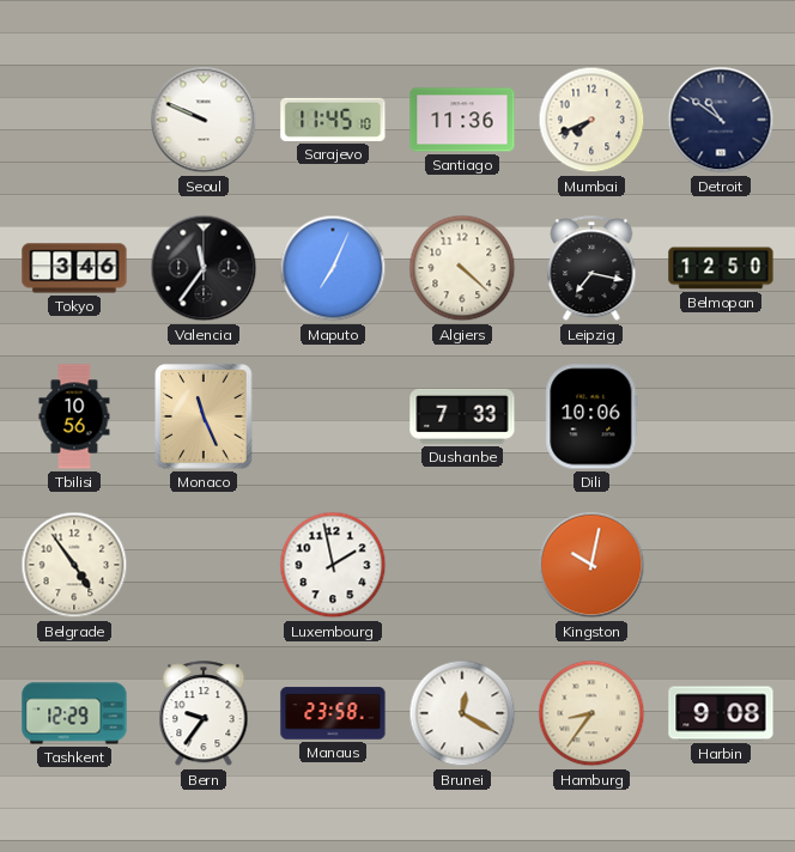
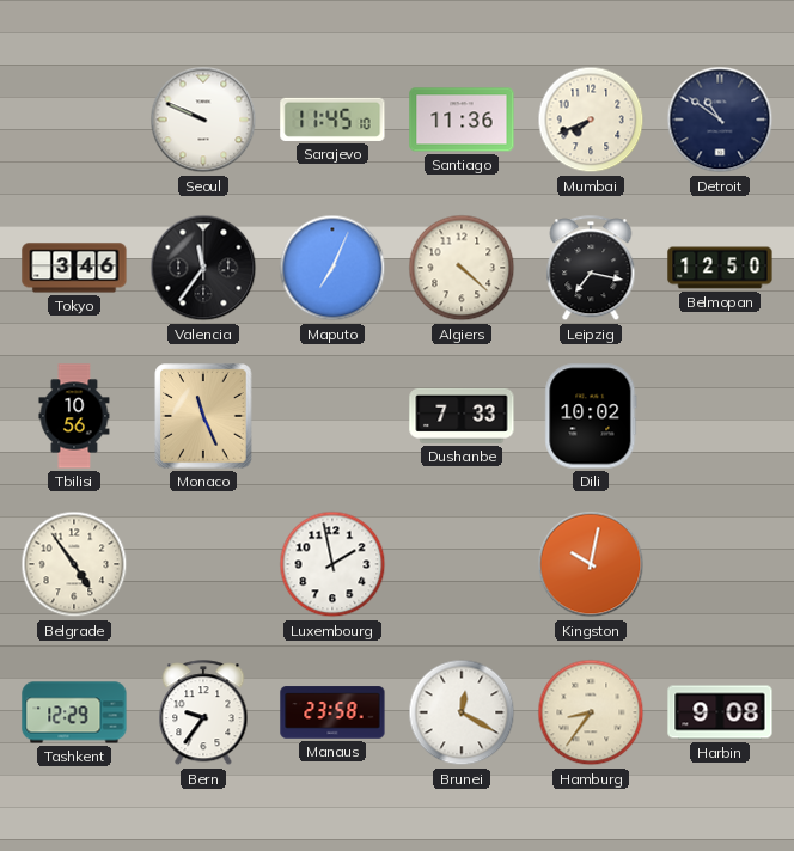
Dili: 10:06 -> 10:02 (591, 416)
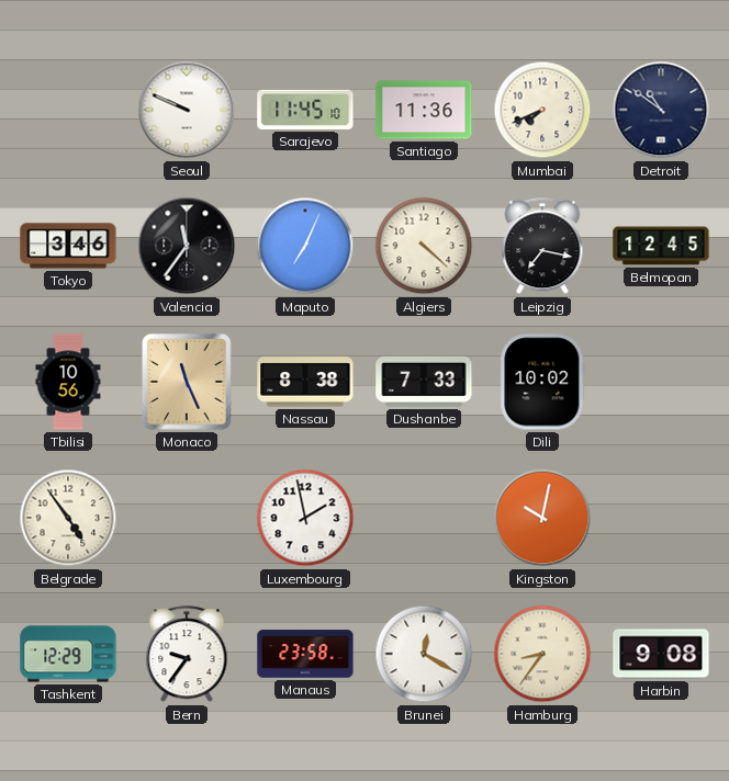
Belmopan: 12:50 -> 12:45 (661, 246)
Nassau: none -> 8:38 (305, 382)
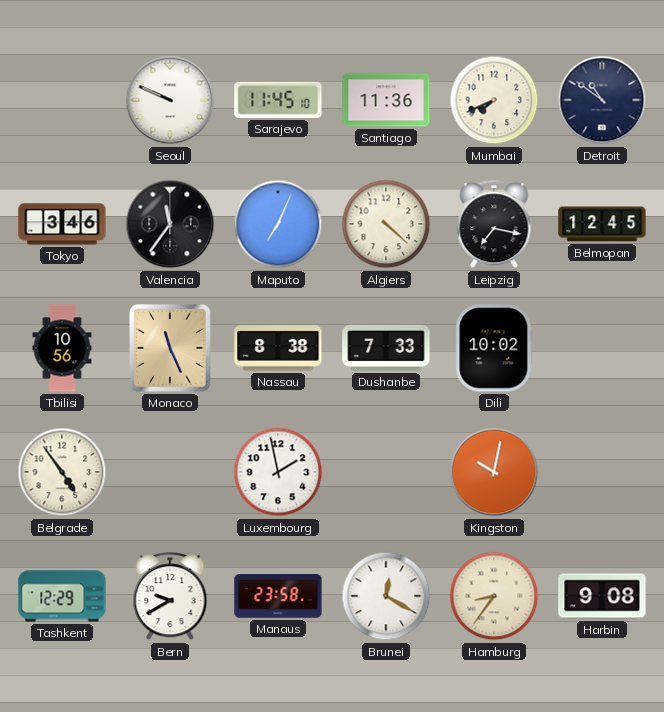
Bern: 9:36 -> 9:40 (170, 597)
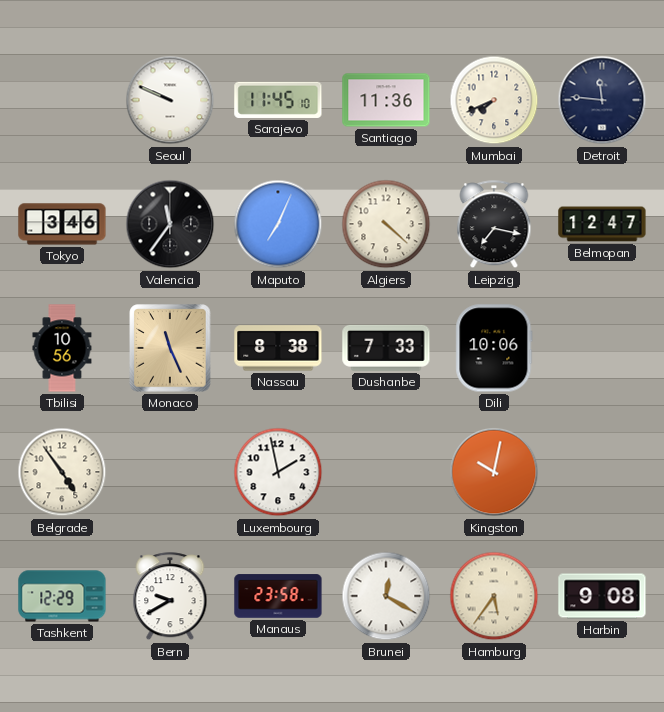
Detroit: 10:51 -> 11:46 (602, 100)
Belmopan: 12:45 -> 12:47 (602, 224)
Dili: 10:02 -> 10:06 (494, 348)
Hamburg: 8:36 -> 5:36 (494, 596)
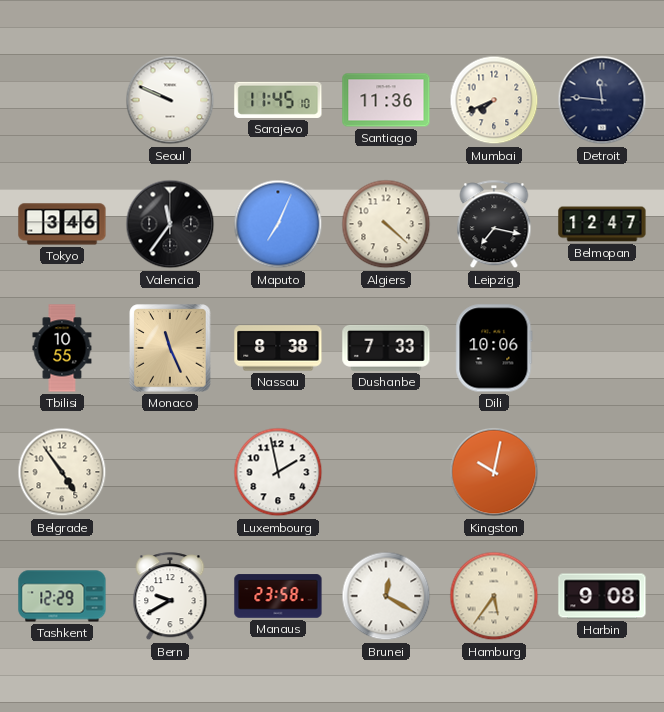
Tbilisi: 10:56 -> 10:55 (62, 348)
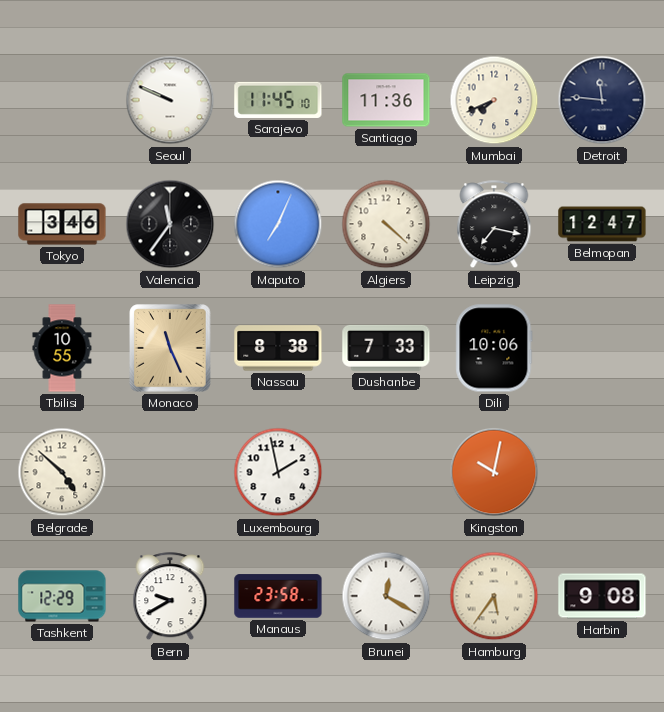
Belgrade: 4:54 -> 4:52 (62, 472)
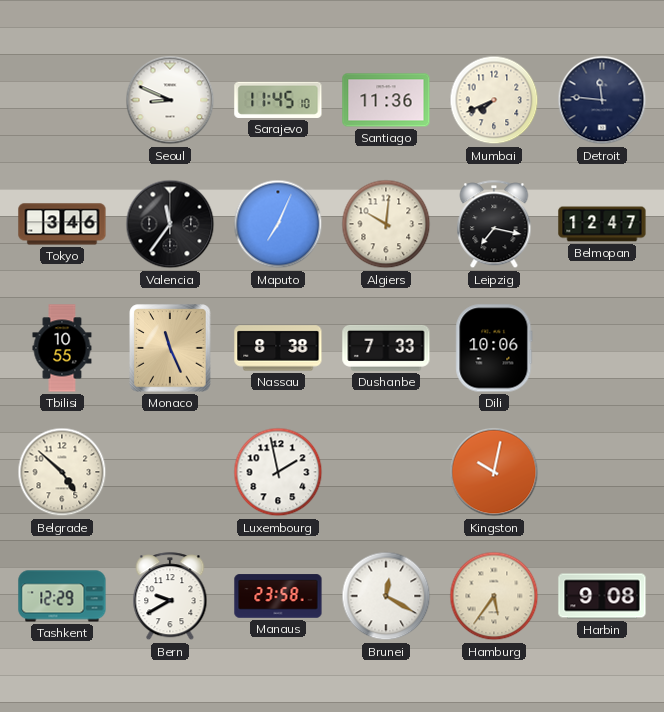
Seoul: 9:49 -> 8:49 (170, 100)
Algiers: 4:22 -> 10:01 (386, 224)
